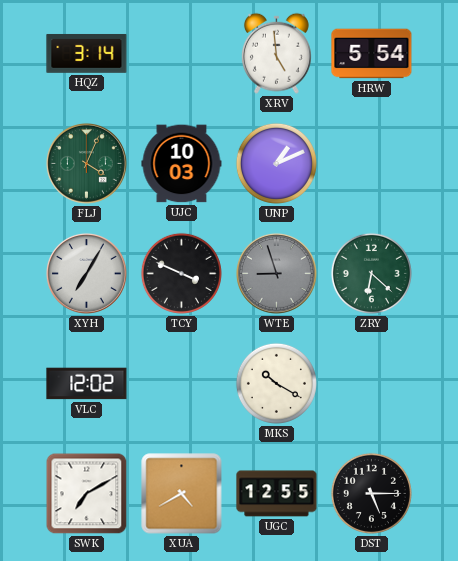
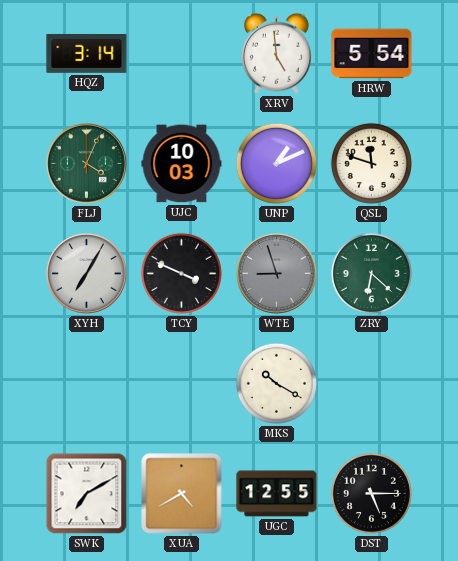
QSL: none -> 11:48 (371, 163)
VLC: 12:02 -> none (87, 384)
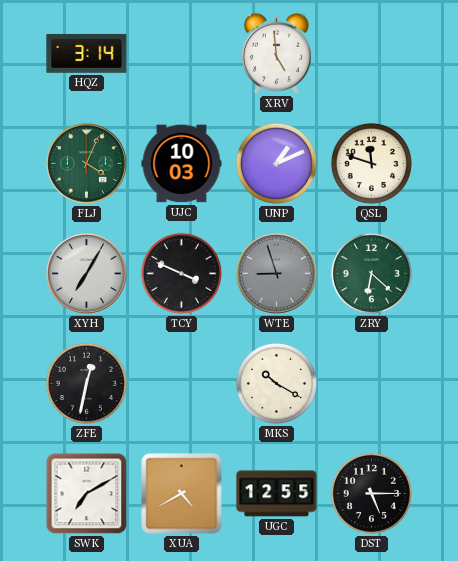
HRW: 5:54 -> none (372, 54)
ZFE: none -> 12:32 (86, 383)
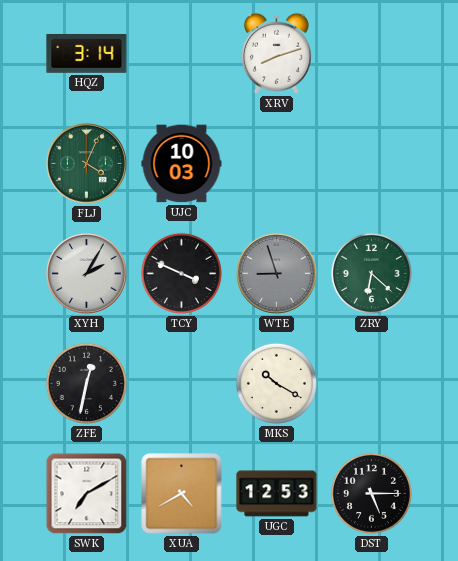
XRV: 4:59 -> 8:12 (276, 53)
UNP: 1:11 -> none (276, 163)
QSL: 11:48 -> none (371, 163)
XYH: 7:05 -> 2:05 (86, 273)
UGC: 12:55 -> 12:53 (277, 494)
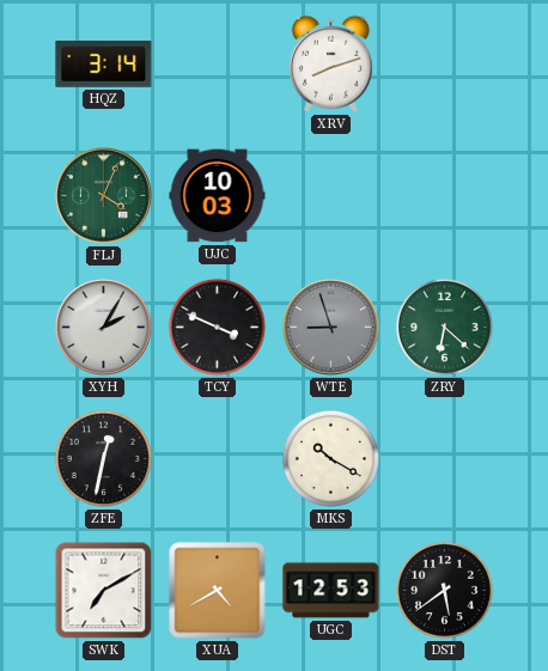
DST: 5:15 -> 5:39 (444, 590)
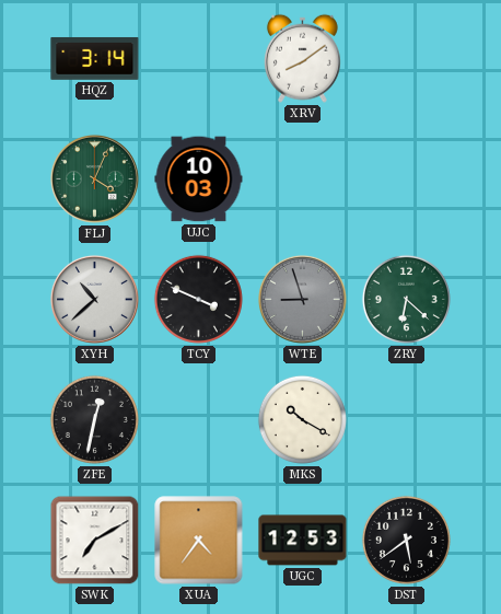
XRV: 8:12 -> 8:09 (302, 58)
XYH: 2:05 -> 10:38 (94, 299)
XUA: 4:40 -> 4:36 (199, 541)
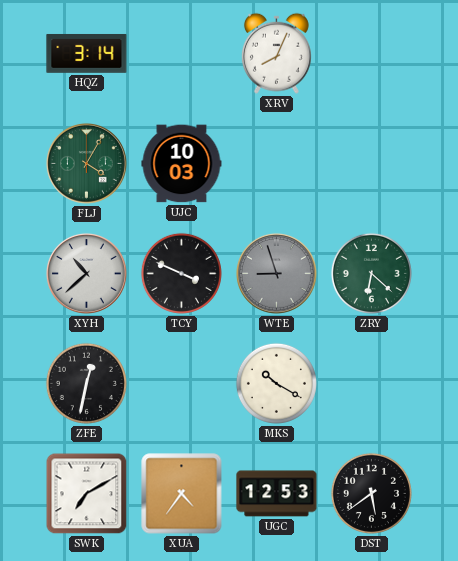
XRV: 8:09 -> 8:04 (276, 53)
FLJ: 4:04 -> 4:05 (86, 163)
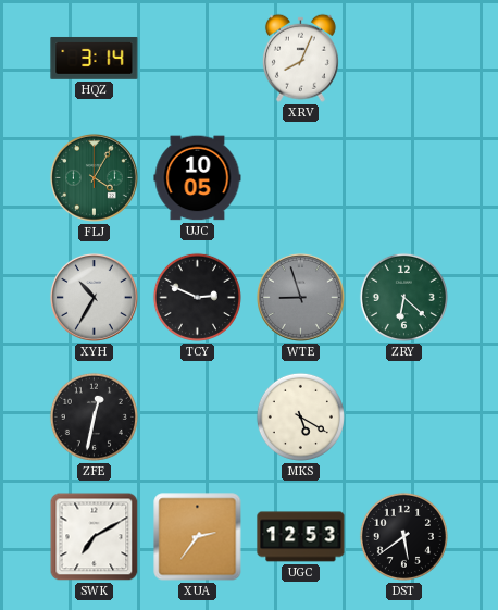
UJC: 10:03 -> 10:05 (198, 178)
XYH: 10:38 -> 10:35 (94, 297)
TCY: 3:49 -> 2:49 (197, 297)
MKS: 10:20 -> 5:20 (300, 416)
XUA: 4:36 -> 2:36 (198, 537)
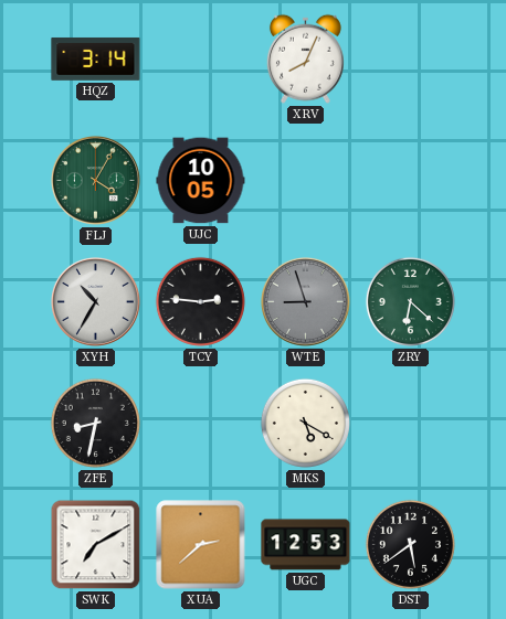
TCY: 2:49 -> 2:46 (200, 301)
ZFE: 12:32 -> 8:32 (95, 423)
XUA: 2:36 -> 2:38 (201, 545)
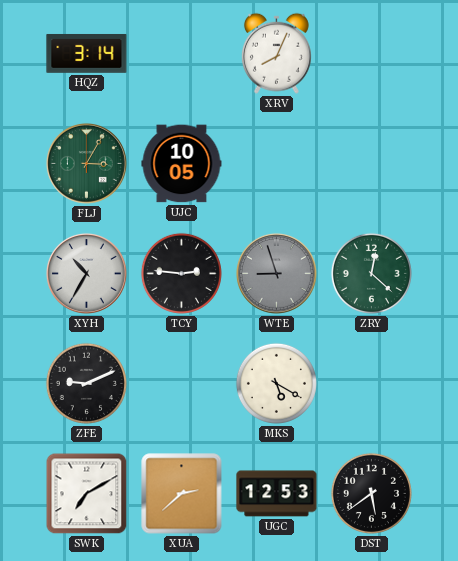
FLJ: 4:05 -> 3:05 (86, 163)
ZRY: 6:22 -> 12:22 (371, 273)
ZFE: 8:32 -> 9:11 (86, 383)
